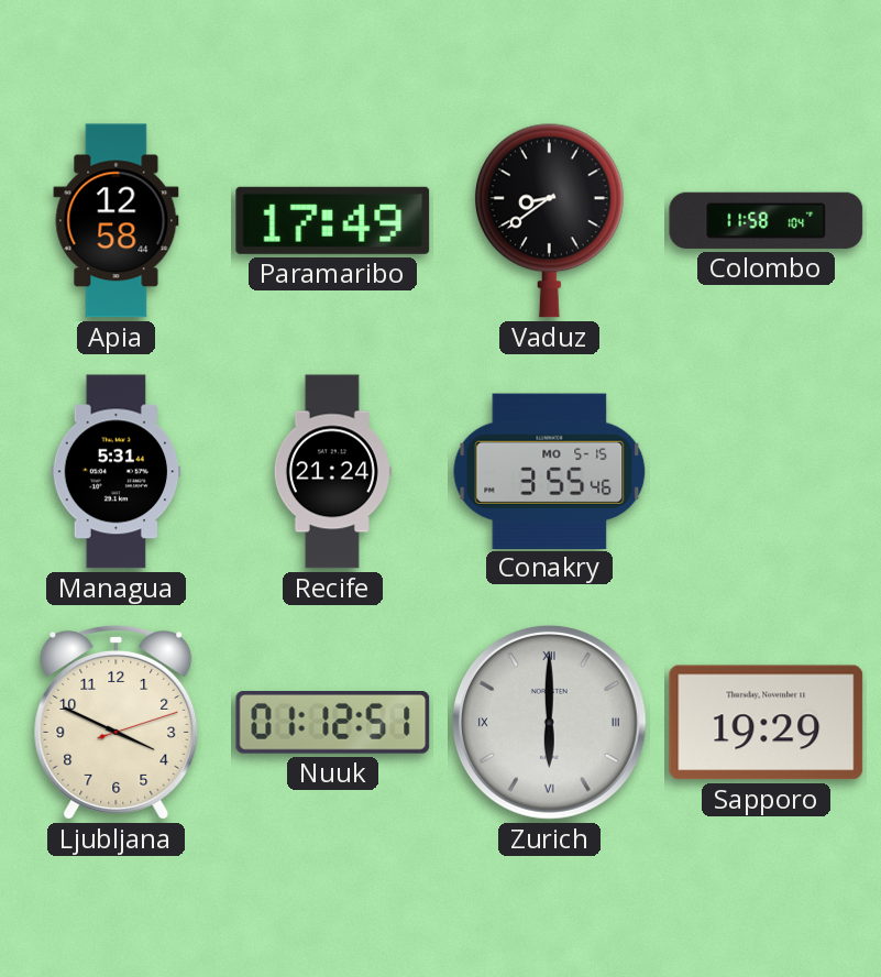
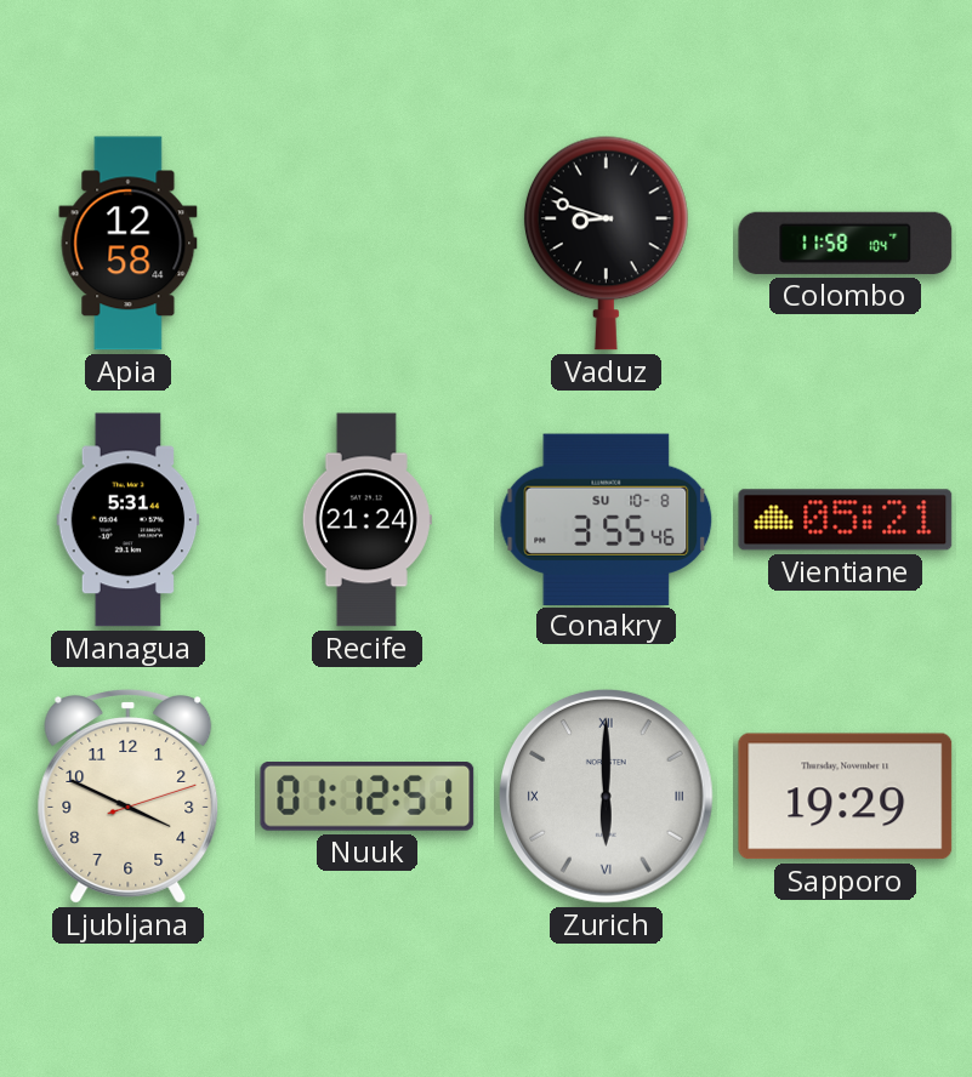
Paramaribo: 17:49 -> none (333, 220)
Vaduz: 8:39 -> 8:48 (606, 243)
Conakry date: MO 5-15 -> SU 10-8 (607, 519)
Vientiane: none -> 05:21 (846, 520)
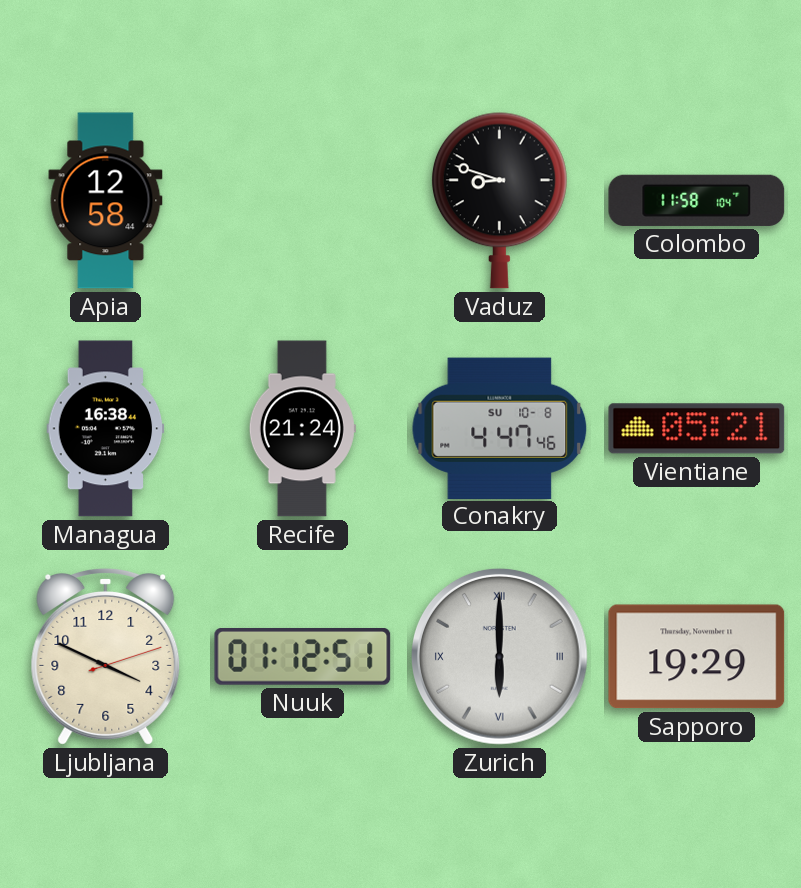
Managua: 5:31 -> 16:38 (106, 429)
Conakry: 3:55 -> 4:47 (500, 428)
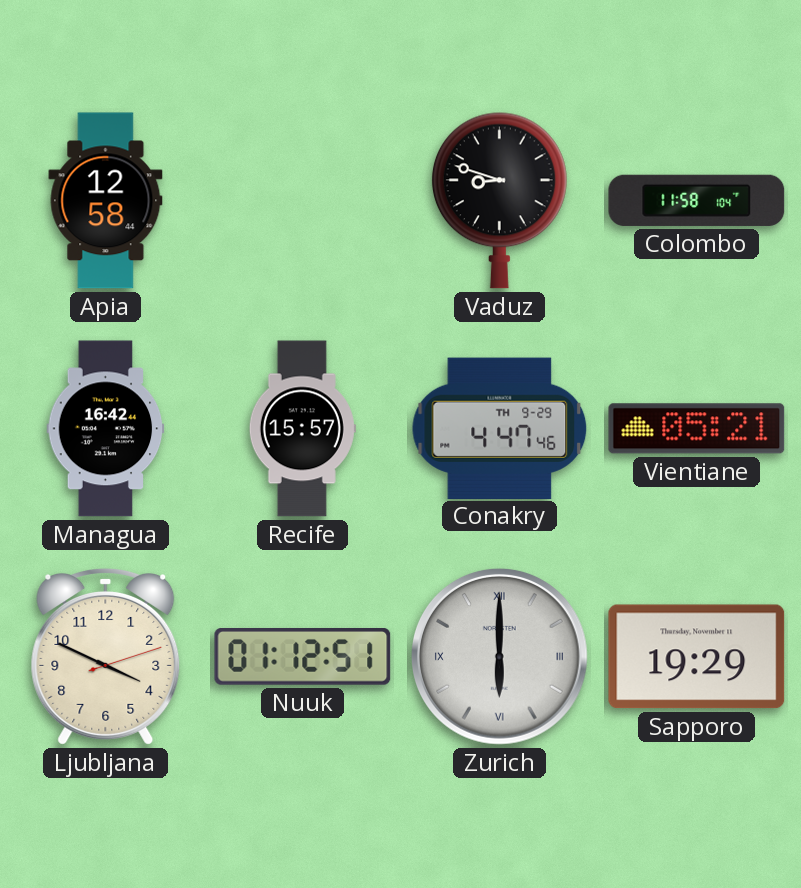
Managua: 16:38 -> 16:42 (106, 429)
Recife: 21:24 -> 15:57 (302, 429)
Conakry date: SU 10-8 -> TH 9-29 (500, 428)
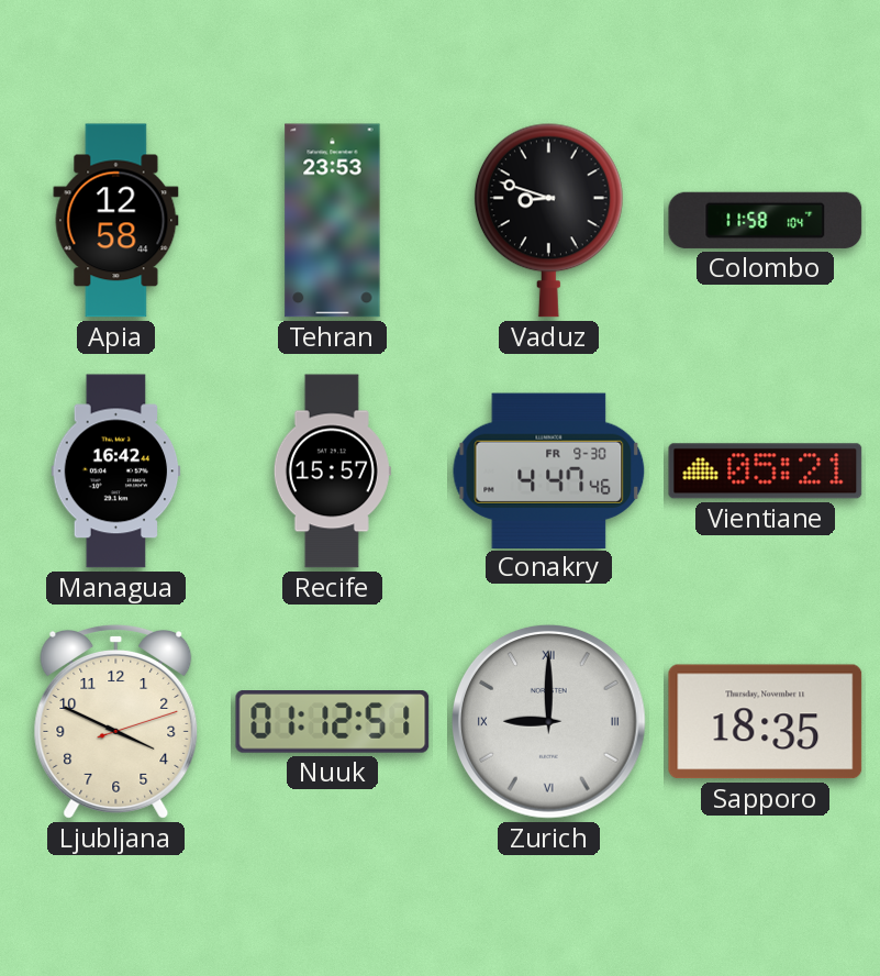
Tehran: none -> 23:53 (333, 221)
Conakry date: TH 9-29 -> FR 9-30 (549, 470)
Zurich: 6:00 -> 9:00 (549, 722)
Sapporo: 19:29 -> 18:35 (766, 722)
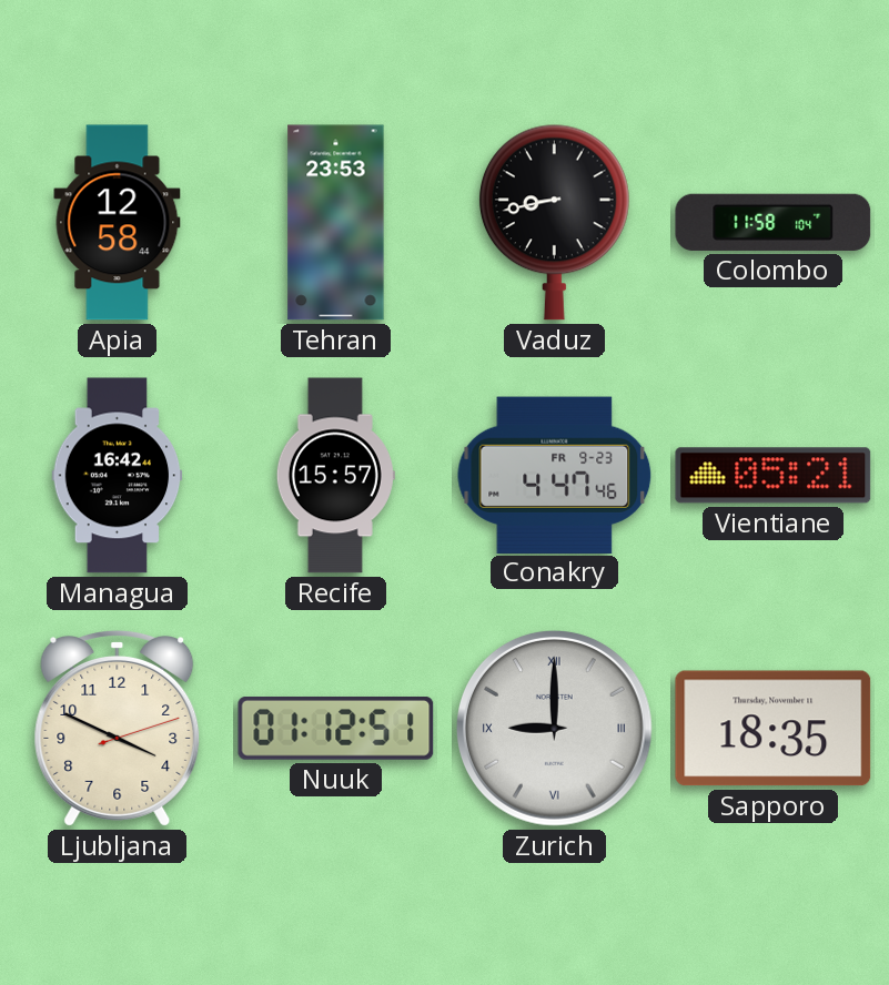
Vaduz: 8:48 -> 8:43 (554, 222)
Conakry date: FR 9-30 -> FR 9-23 (555, 475)
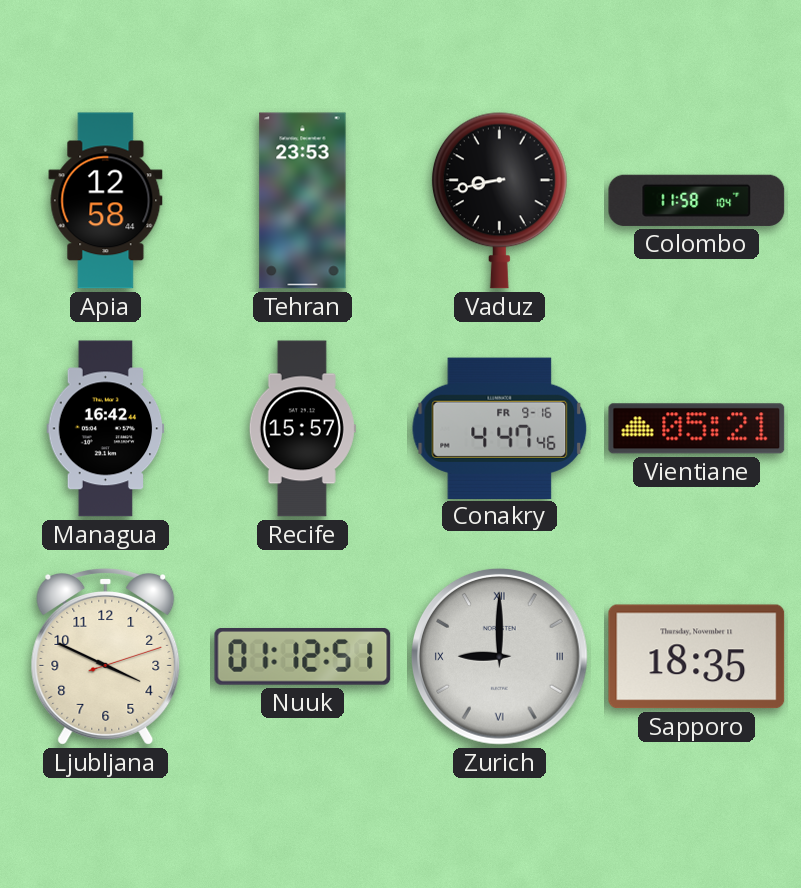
Conakry date: FR 9-23 -> FR 9-16 (500, 428)
